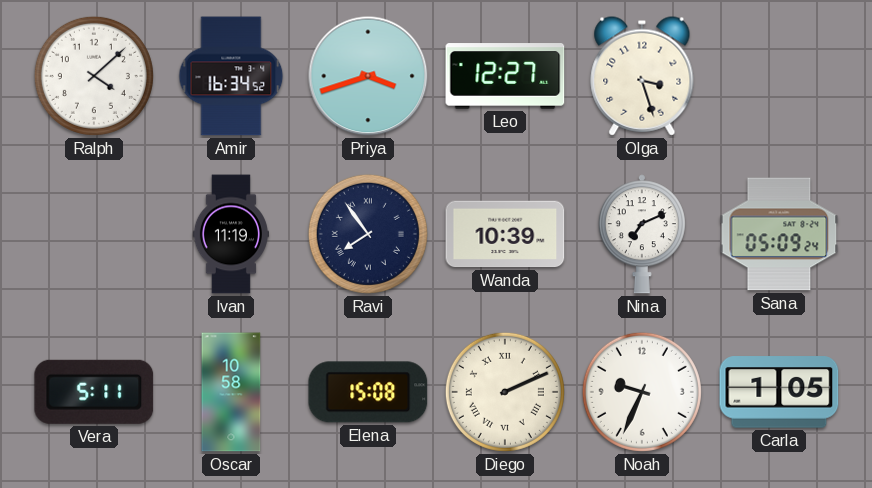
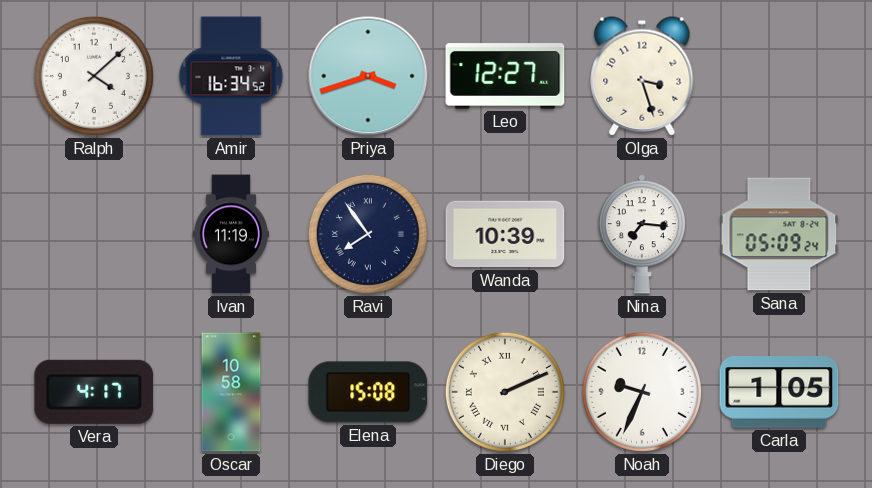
Nina: 7:11 -> 7:16 (642, 234)
Vera: 5:11 -> 4:17 (94, 392)
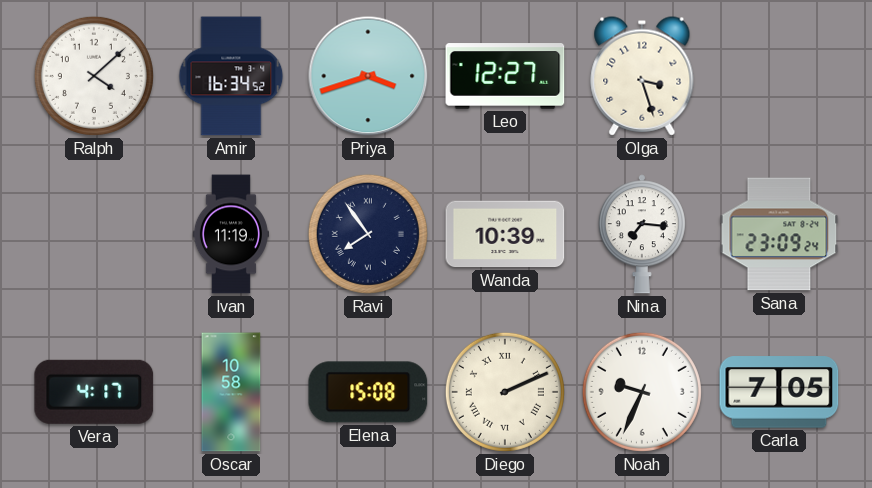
Sana: 05:09 -> 23:09 (779, 234)
Carla: 1:05 -> 7:05 (779, 392)
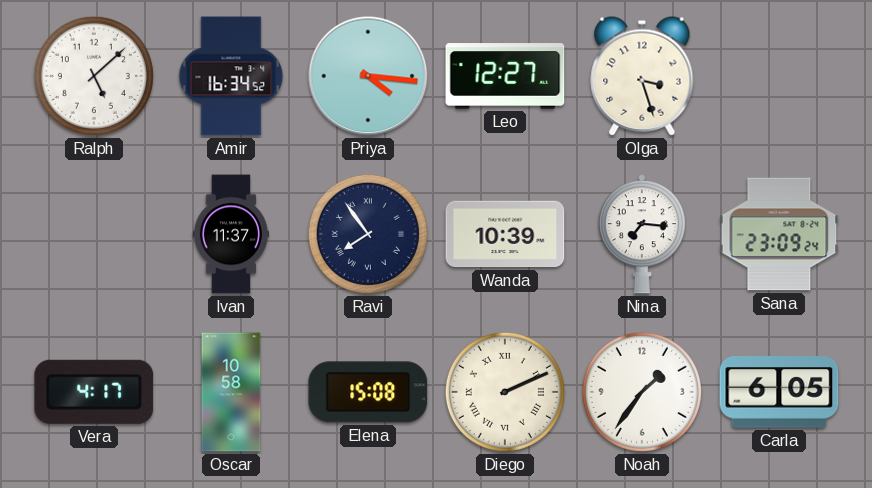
Ralph: 4:08 -> 5:08 (94, 76)
Priya: 3:42 -> 4:16 (368, 76)
Ivan: 11:19 -> 11:37 (231, 234)
Noah: 9:34 -> 1:36 (642, 392)
Carla: 7:05 -> 6:05 (779, 392)
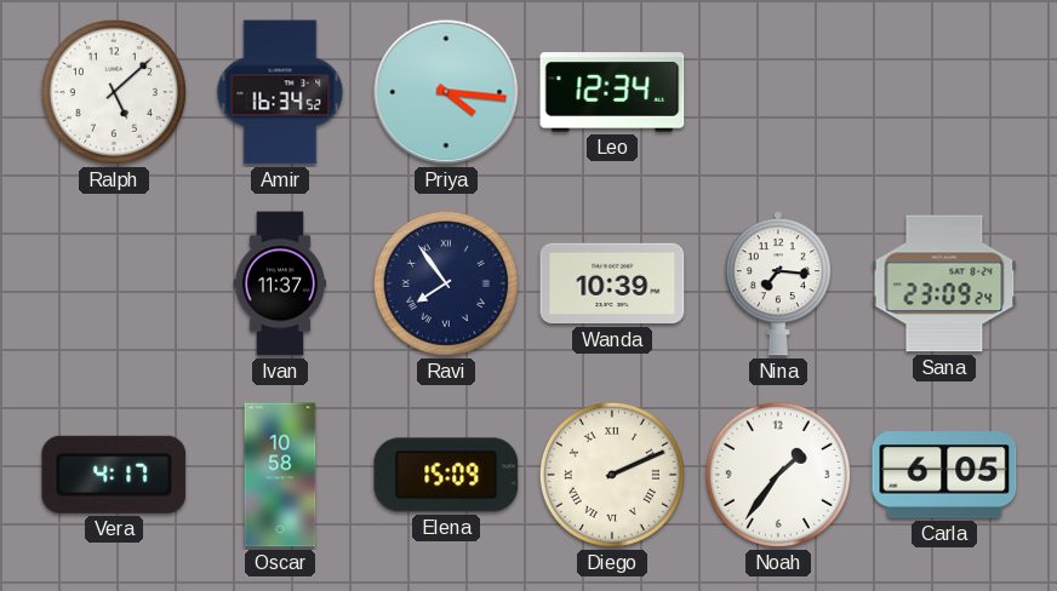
Leo: 12:27 -> 12:34 (612, 92)
Olga: 3:27 -> none (642, 76)
Elena: 15:08 -> 15:09 (446, 475)
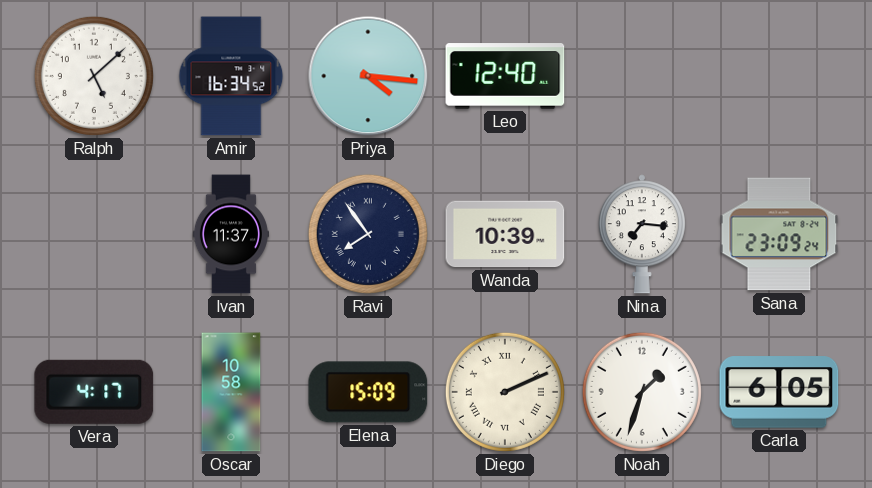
Leo: 12:34 -> 12:40 (505, 76)
Noah: 1:36 -> 1:33 (642, 392)
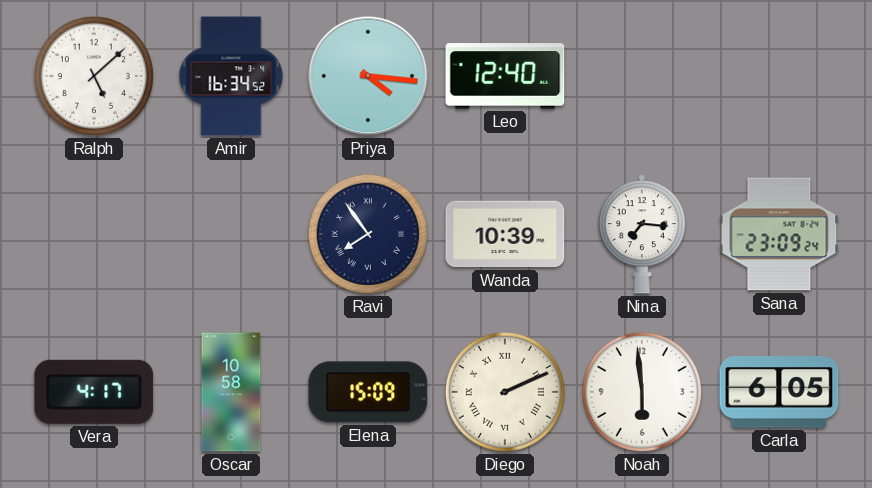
Ivan: 11:37 -> none (231, 234)
Noah: 1:33 -> 5:59 (642, 392)
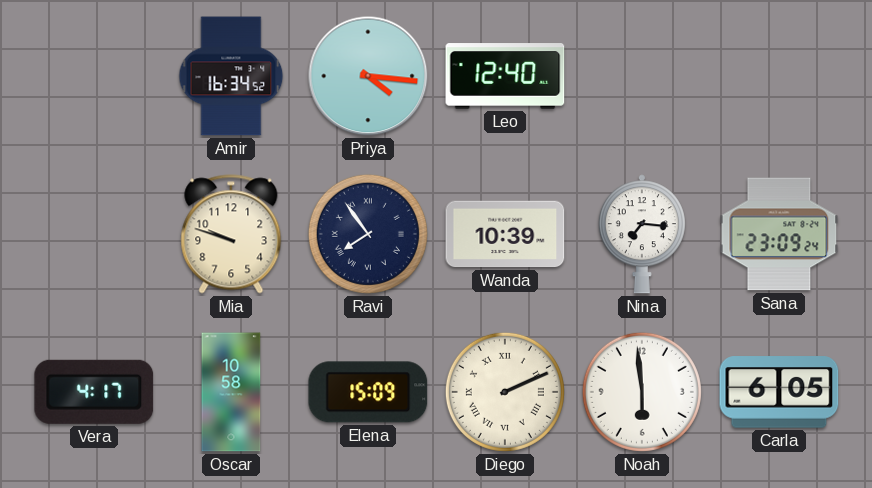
Ralph: 5:08 -> none (94, 76)
Mia: none -> 9:48 (231, 234)
